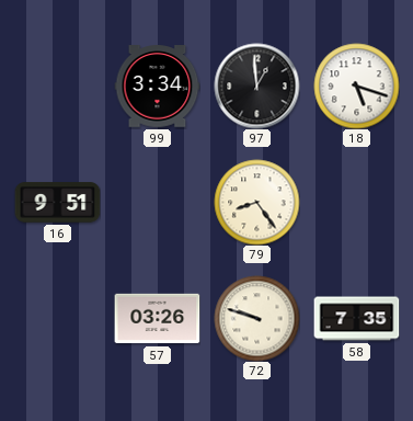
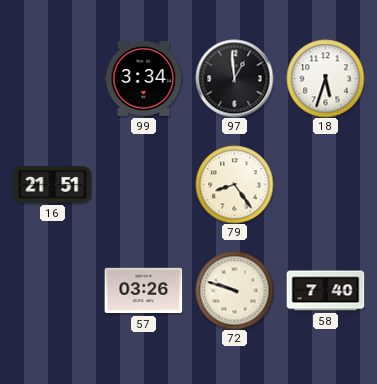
18: 5:18 -> 5:33 (325, 78)
16: 9:51 -> 21:51 (52, 185)
58: 7:35 -> 7:40 (325, 291)
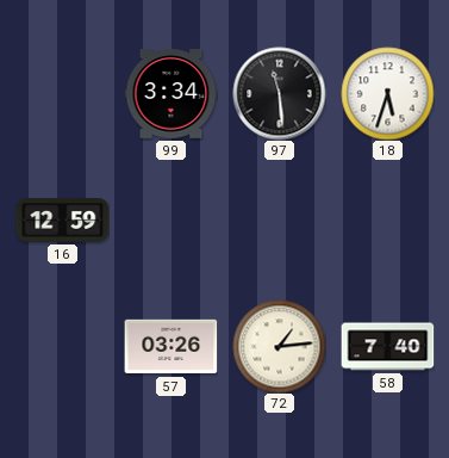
97: 12:59 -> 11:29 (279, 93)
16: 21:51 -> 12:59 (62, 221)
79: 8:24 -> none (234, 184)
72: 9:48 -> 1:14 (279, 346)
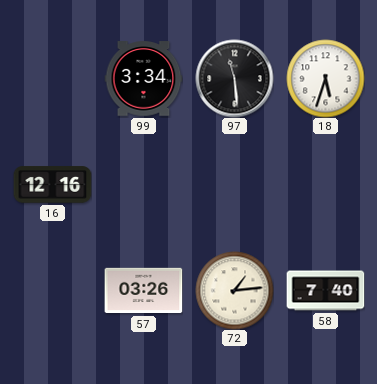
16: 12:59 -> 12:16 (52, 185)
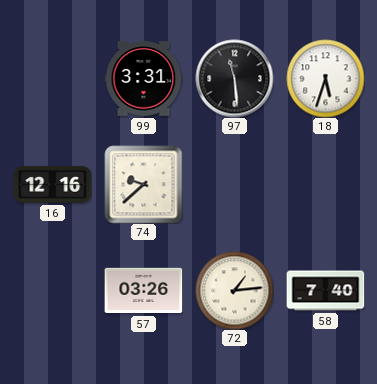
99: 3:34 -> 3:31 (143, 79)
74: none -> 9:38 (143, 184)
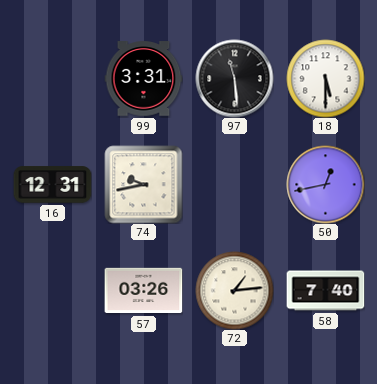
18: 5:33 -> 5:30 (325, 78)
16: 12:16 -> 12:31 (52, 185)
74: 9:38 -> 9:43 (143, 184)
50: none -> 12:43 (325, 184)
